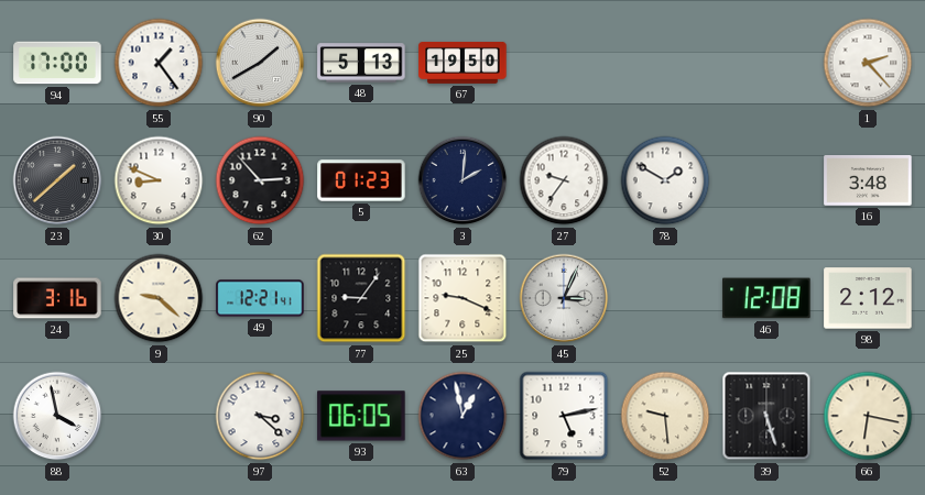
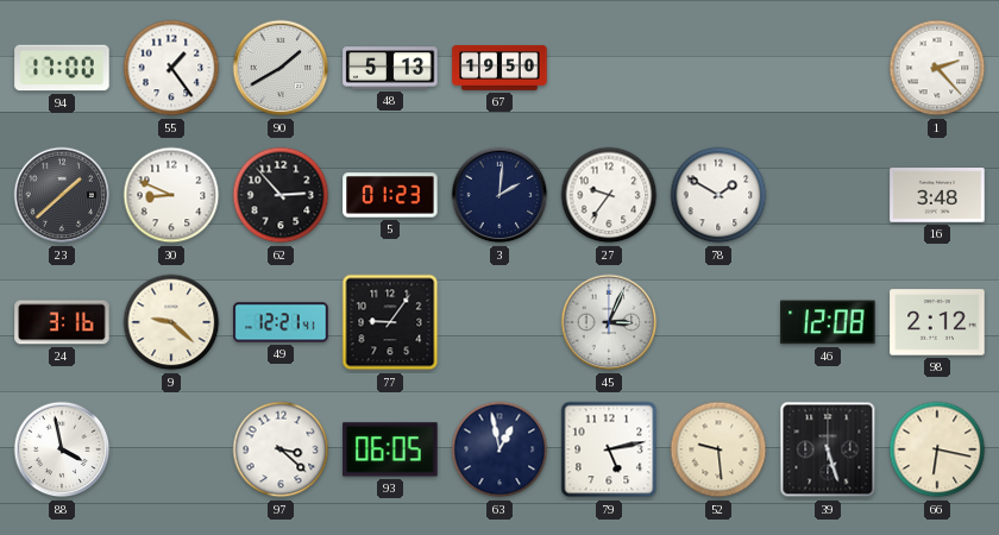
25: 9:19 -> none (463, 298)
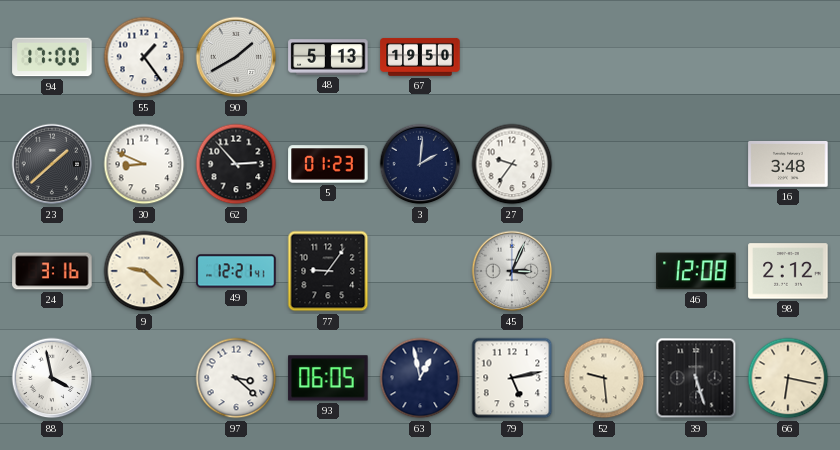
1: 2:23 -> none (937, 68)
78: 1:50 -> none (718, 195)
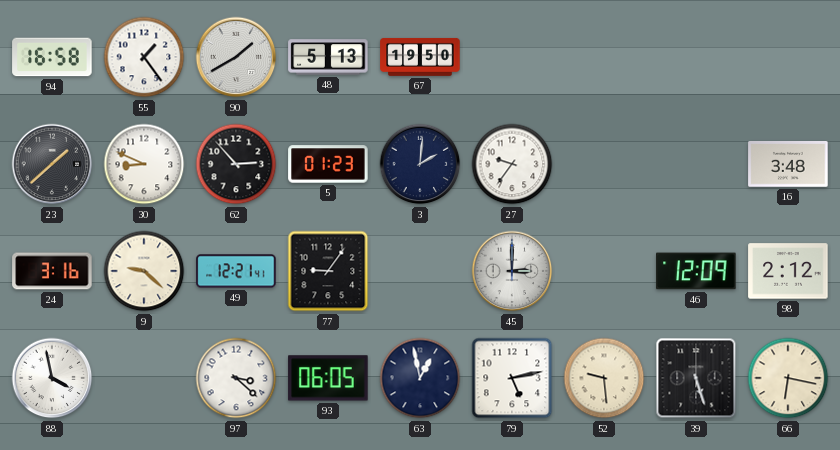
94: 17:00 -> 16:58 (52, 57)
45: 3:04 -> 3:00 (512, 271)
46: 12:08 -> 12:09 (696, 271)
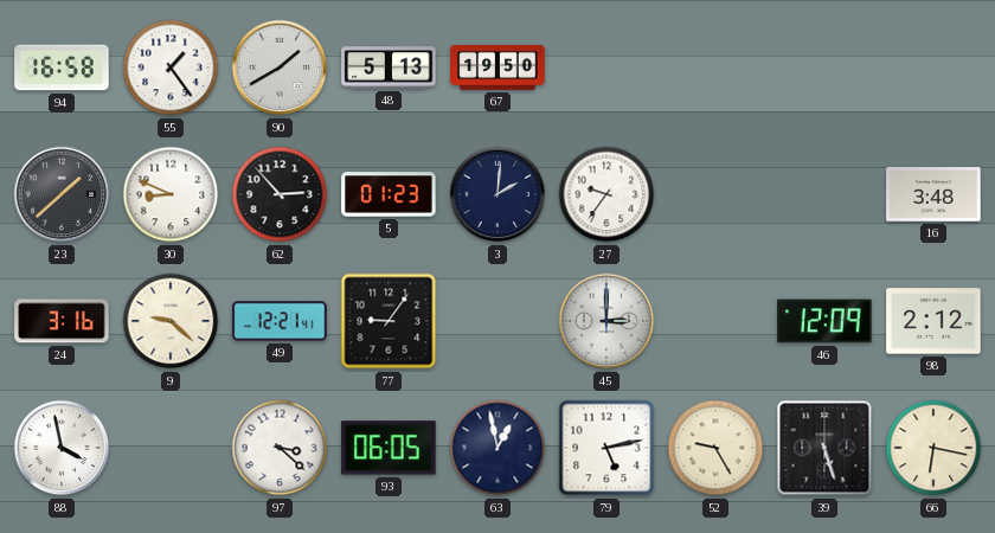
52: 9:29 -> 9:25 (715, 448)
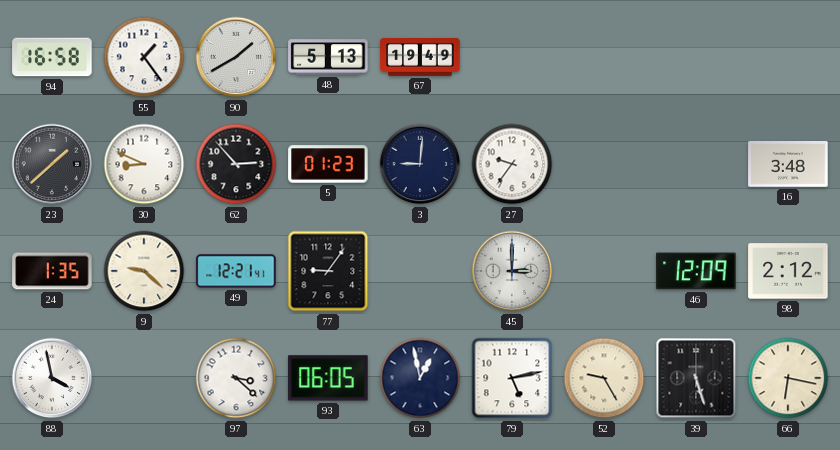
67: 19:50 -> 19:49 (420, 57)
3: 2:01 -> 9:01 (420, 164)
24: 3:16 -> 1:35 (52, 271)
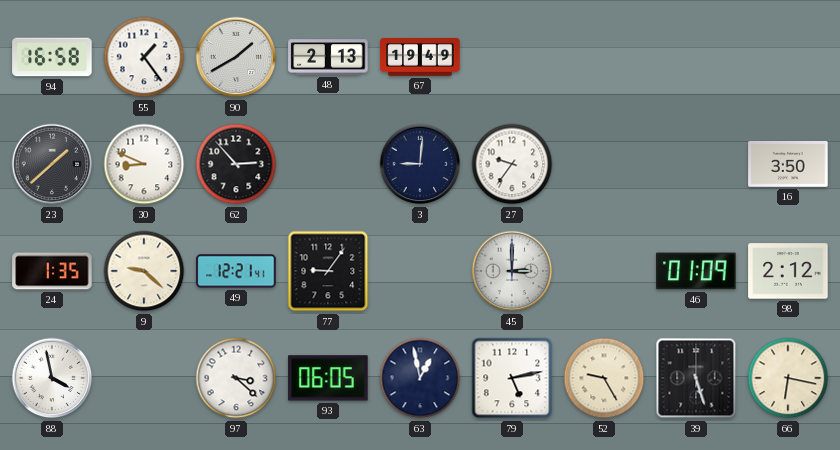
48: 5:13 -> 2:13 (328, 57)
5: 01:23 -> none (328, 164)
16: 3:48 -> 3:50 (788, 165)
46: 12:09 -> 01:09 (696, 271)
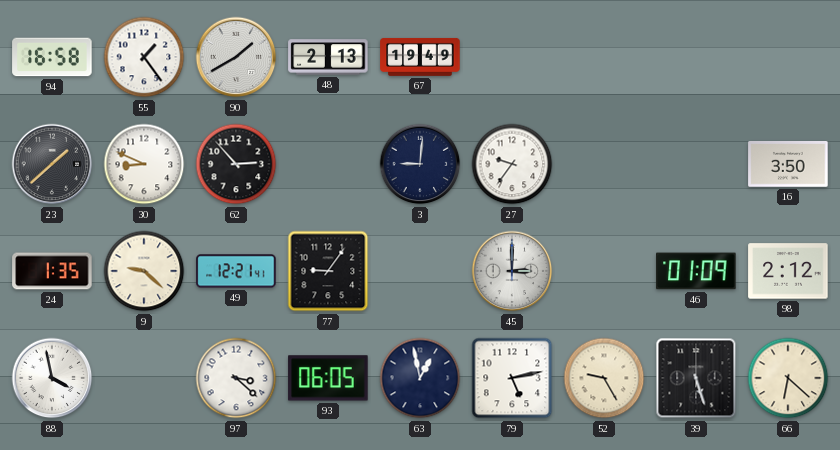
66: 6:17 -> 6:22 (788, 378)
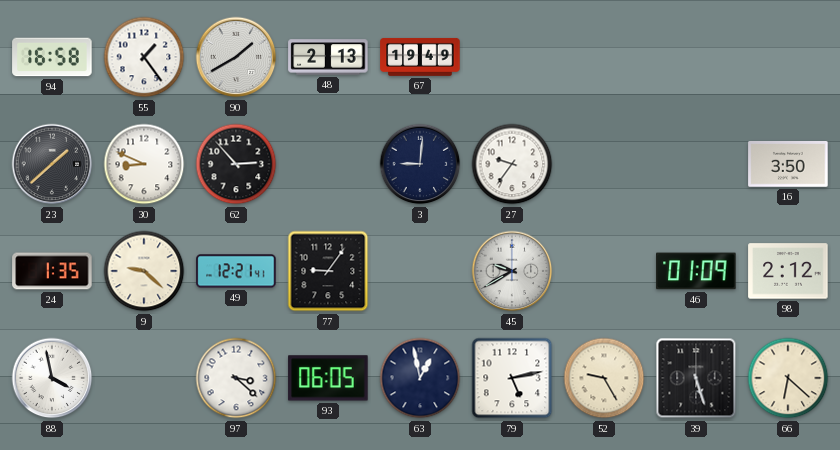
45: 3:00 -> 9:40 (512, 271)
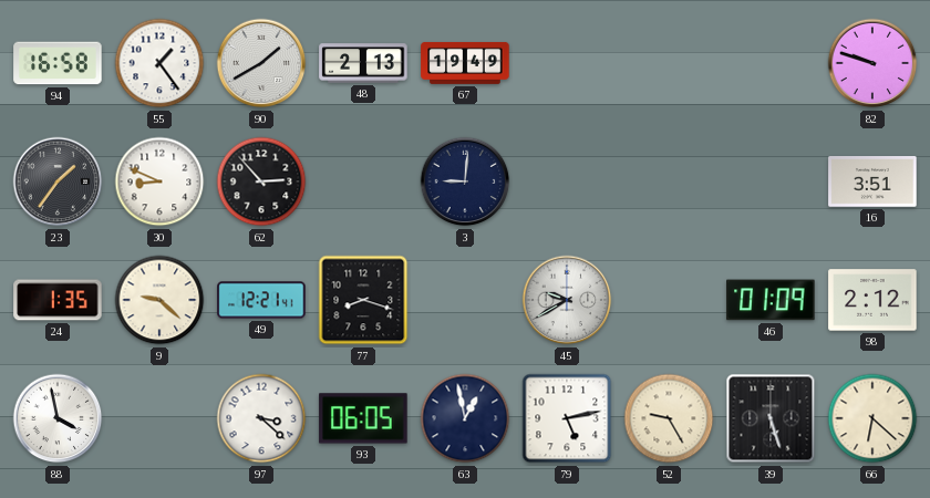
82: none -> 9:48 (872, 63)
23: 1:38 -> 1:36 (58, 181)
27: 9:36 -> none (512, 164)
16: 3:50 -> 3:51 (872, 183)
77: 9:06 -> 8:18 (363, 300)
